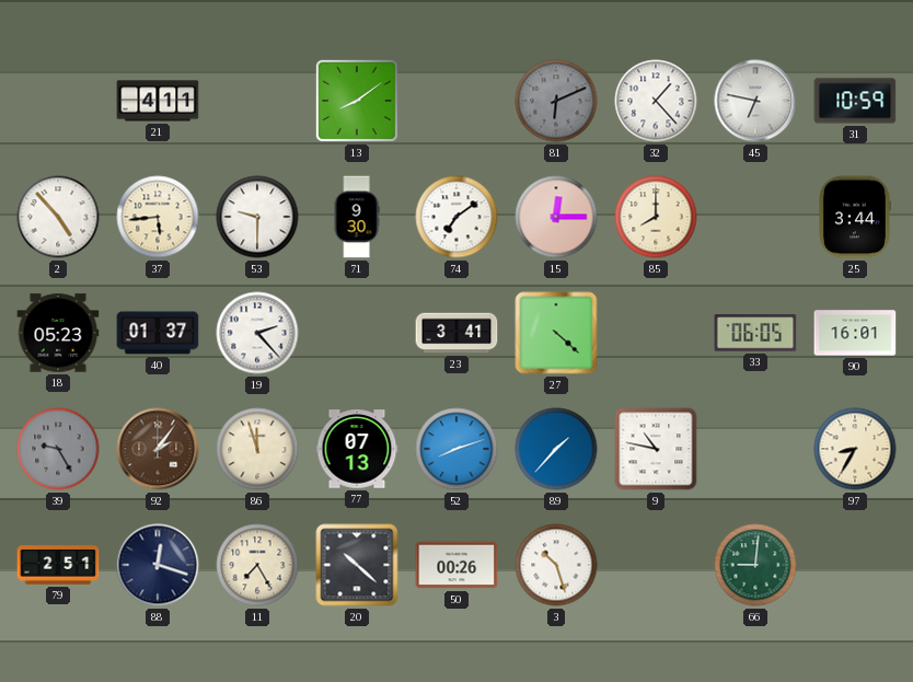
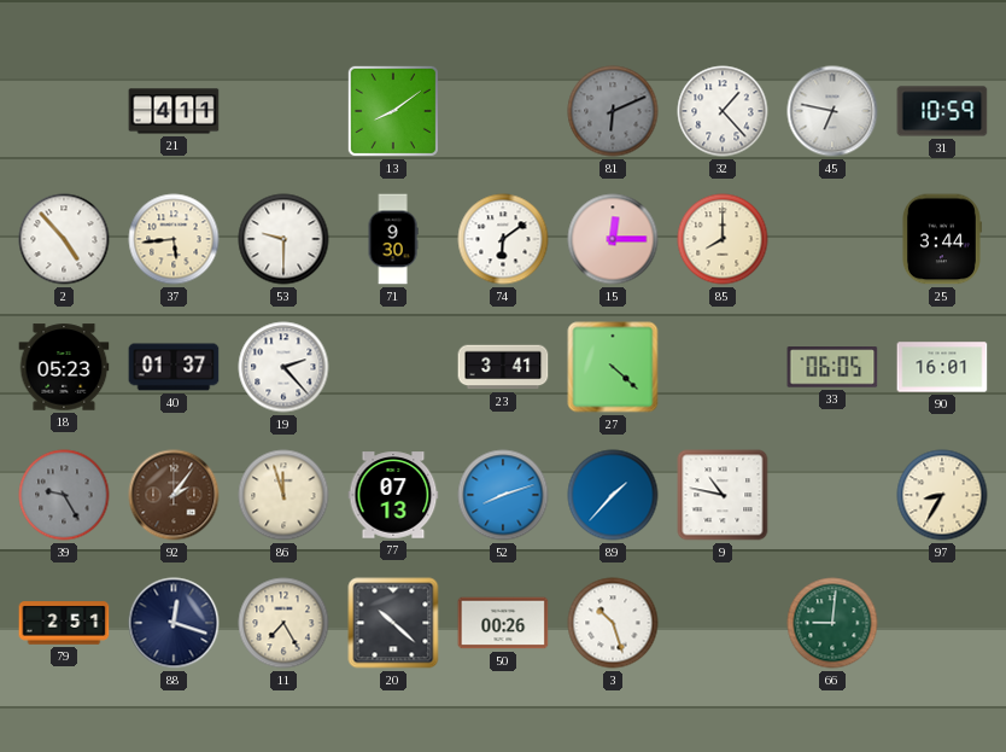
74: 7:09 -> 6:09 (503, 239)
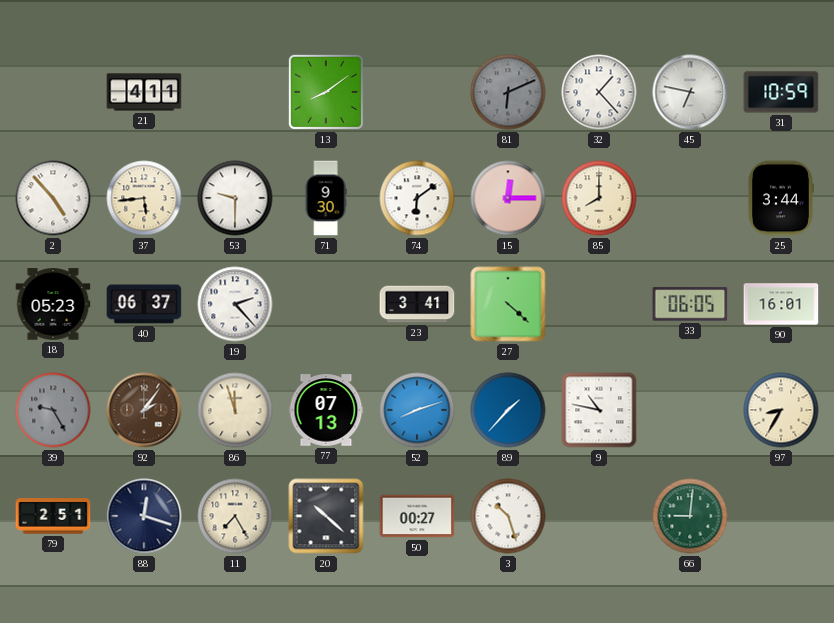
40: 01:37 -> 06:37 (144, 304)
50: 00:26 -> 00:27 (417, 516)
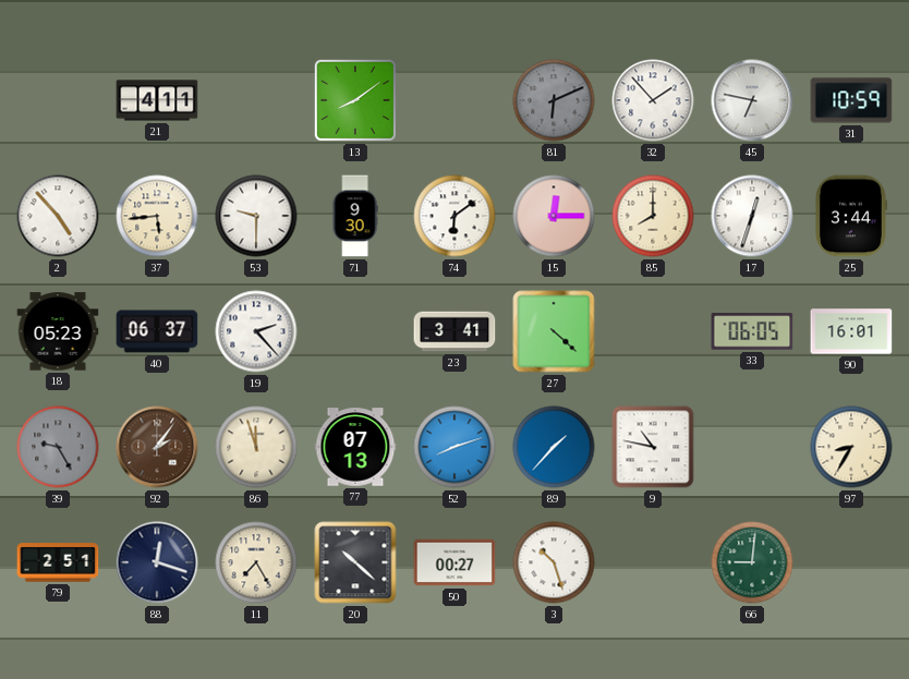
32: 1:23 -> 1:53 (653, 100)
17: none -> 12:33 (752, 216)
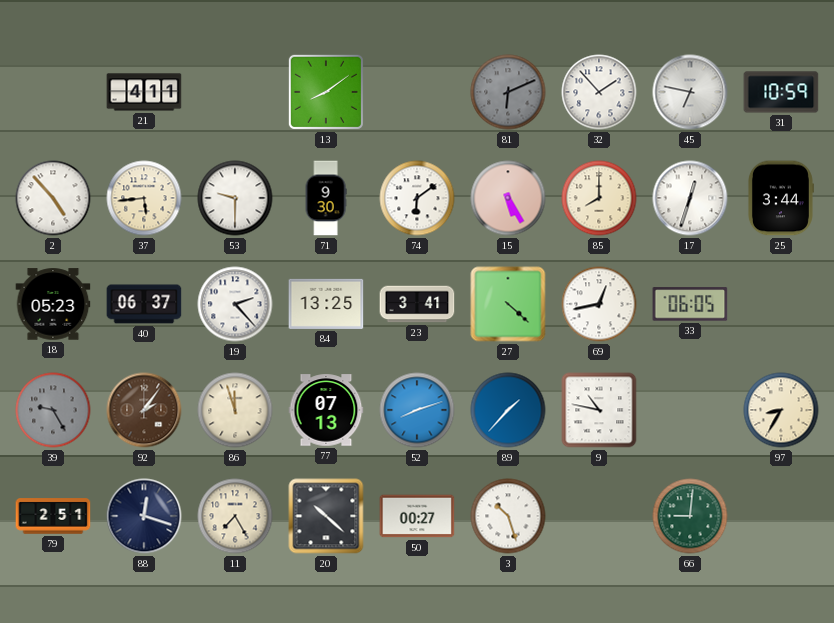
15: 12:15 -> 5:25 (508, 198)
84: none -> 13:25 (326, 304)
69: none -> 12:43 (599, 304)
90: 16:01 -> none (851, 331)
